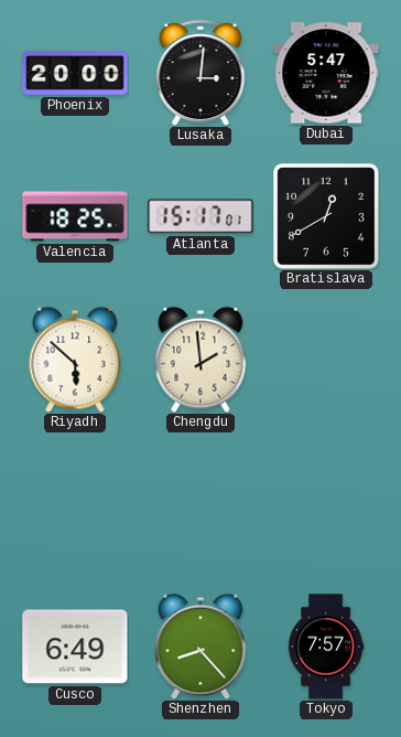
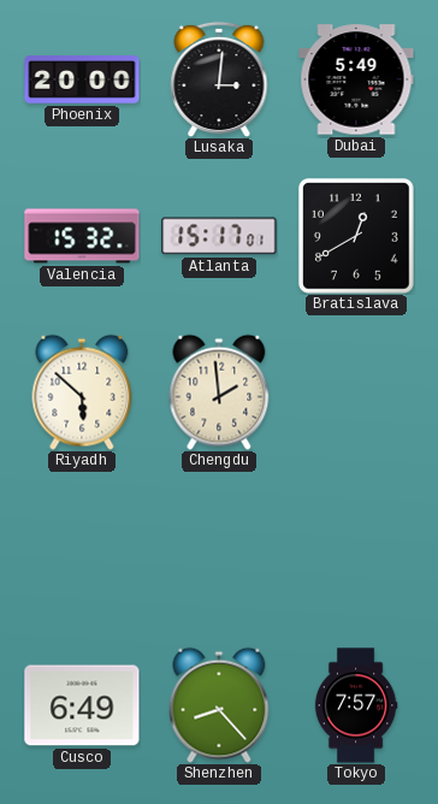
Dubai: 5:47 -> 5:49 (356, 79)
Valencia: 18:25 -> 15:32 (82, 236)
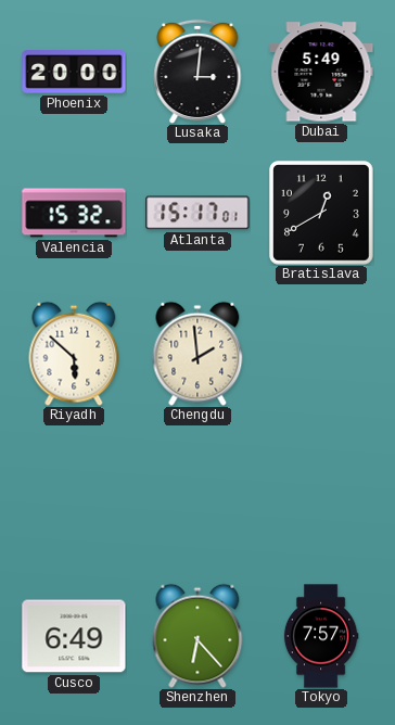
Shenzhen: 8:23 -> 6:23 (197, 636)
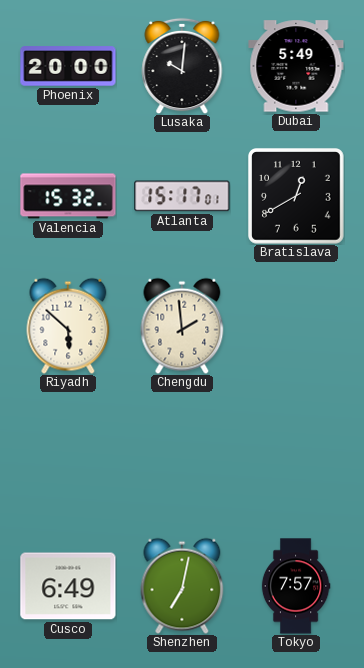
Lusaka: 3:01 -> 10:01 (182, 66)
Shenzhen: 6:23 -> 7:02 (182, 586)
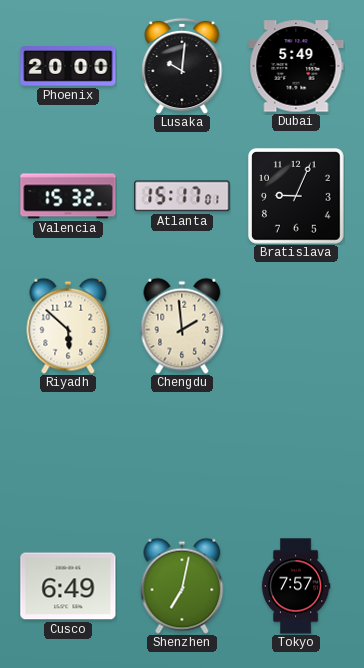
Bratislava: 12:40 -> 9:04 (297, 197)
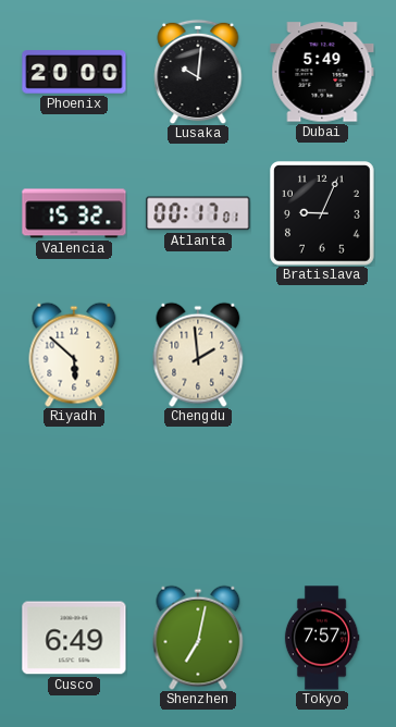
Atlanta: 15:17 -> 00:17 (198, 213)
